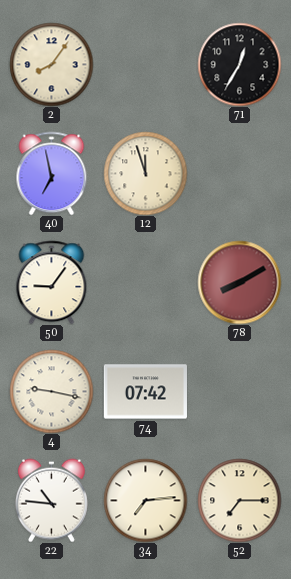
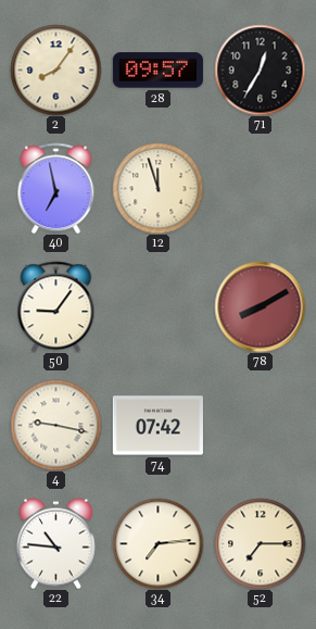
28: none -> 09:57 (157, 71)
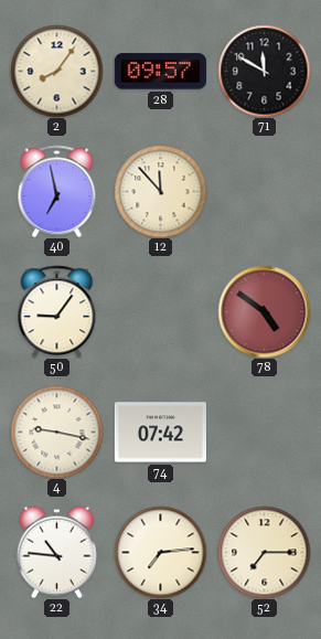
71: 12:35 -> 11:50 (264, 71)
12: 11:57 -> 11:53 (160, 191)
78: 8:10 -> 4:51 (264, 311)
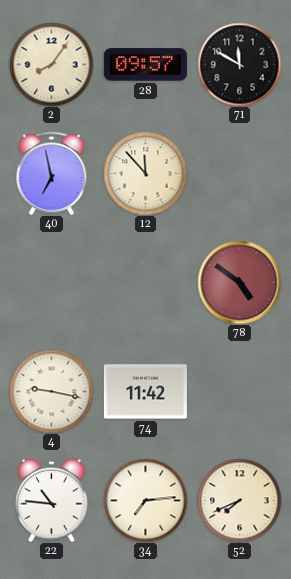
50: 9:06 -> none (57, 311)
74: 07:42 -> 11:42 (145, 392)
52: 7:15 -> 7:41 (239, 500)
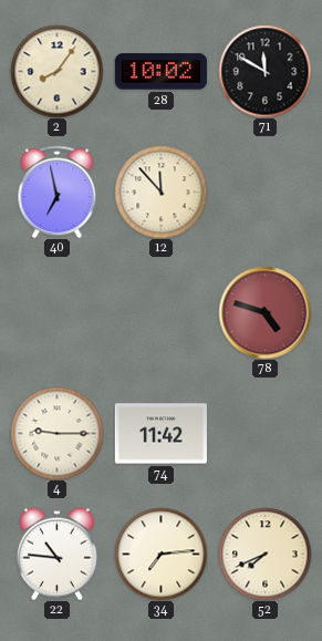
28: 09:57 -> 10:02 (160, 72)
78: 4:51 -> 4:48 (264, 312)
4: 9:17 -> 9:15 (56, 433)
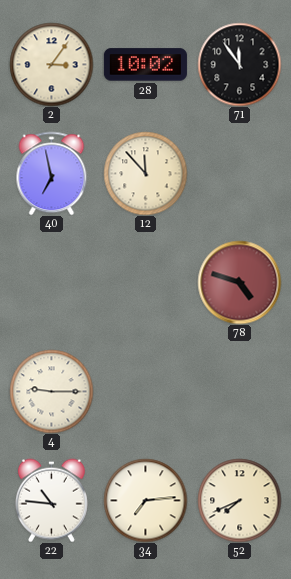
2: 8:06 -> 3:06 (51, 64)
71: 11:50 -> 11:54 (239, 64)
74: 11:42 -> none (160, 434)
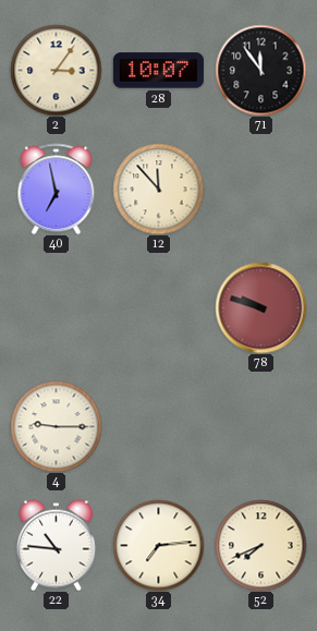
28: 10:02 -> 10:07 (158, 71)
78: 4:48 -> 9:48 (260, 307)
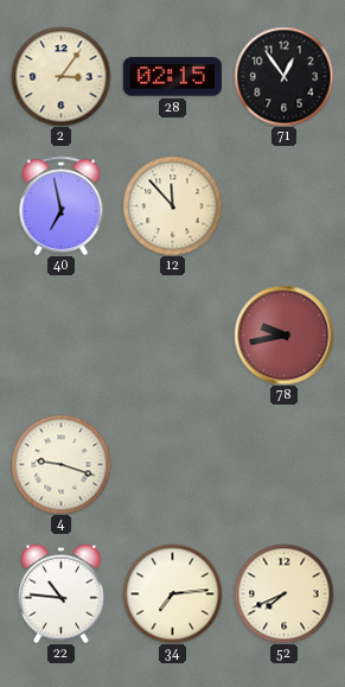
28: 10:07 -> 02:15 (172, 77)
71: 11:54 -> 12:54 (283, 76)
78: 9:48 -> 9:43 (283, 335)
4: 9:15 -> 9:18 (60, 464)
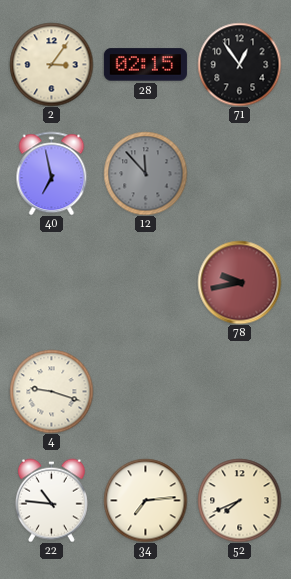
12 dial: cream -> grey (145, 173)
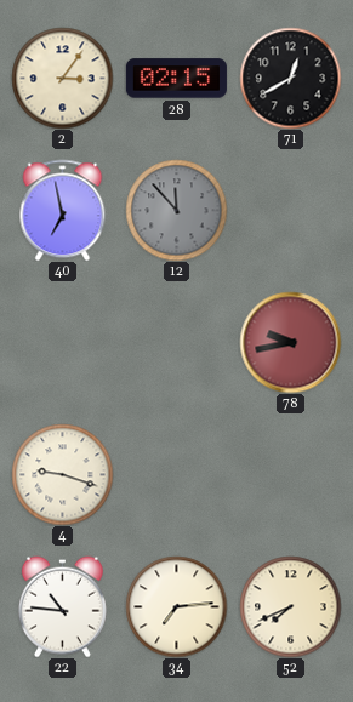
71: 12:54 -> 12:40 (290, 78)
